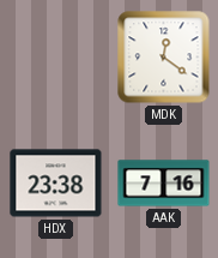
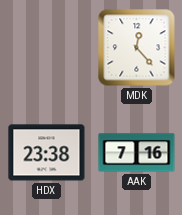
MDK: 12:21 -> 12:23 (137, 48)
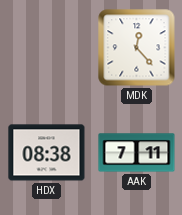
HDX: 23:38 -> 08:38 (47, 153)
AAK: 7:16 -> 7:11 (137, 153)
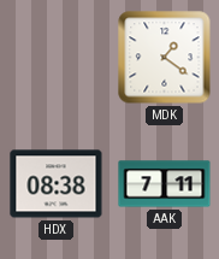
MDK: 12:23 -> 1:21 (165, 58)
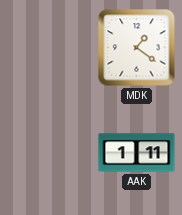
HDX: 08:38 -> none (57, 184)
AAK: 7:11 -> 1:11 (137, 153)
